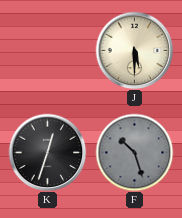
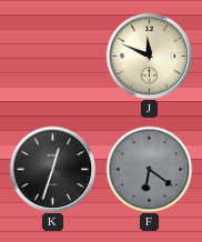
J: 5:30 -> 11:49 (149, 56)
F: 10:27 -> 6:21 (149, 169)
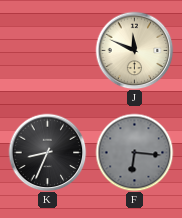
K: 12:33 -> 8:34 (47, 152)
F: 6:21 -> 6:16 (134, 152)
